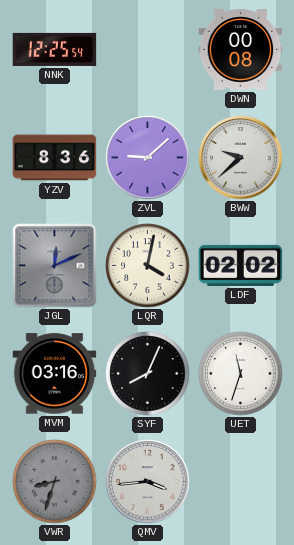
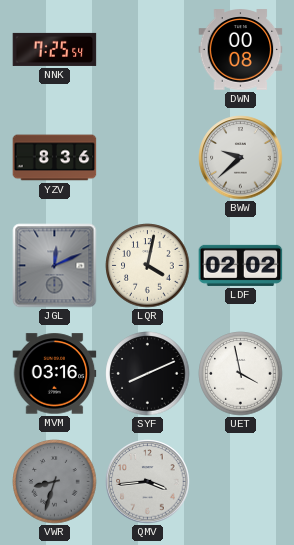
NNK: 12:25 -> 7:25 (55, 49)
ZVL: 9:08 -> none (148, 158)
SYF: 8:04 -> 8:11 (148, 374)
UET: 11:33 -> 3:58 (241, 374)
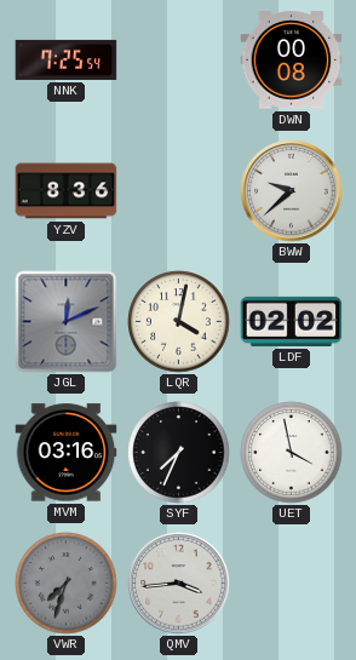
SYF: 8:11 -> 7:34 (179, 453)
VWR: 8:33 -> 7:33 (67, 584)
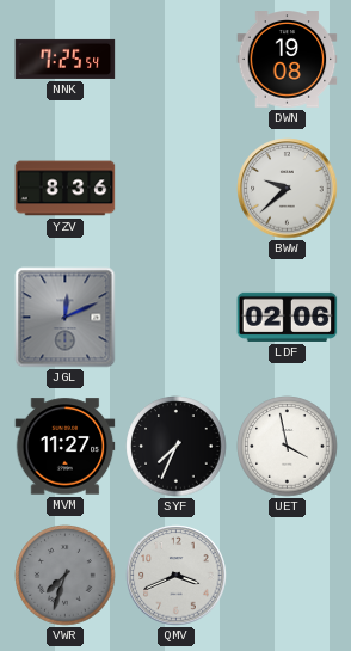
DWN: 00:08 -> 19:08 (288, 60)
LQR: 4:02 -> none (179, 322)
LDF: 02:02 -> 02:06 (288, 317)
MVM: 03:16 -> 11:27 (66, 447)
QMV: 3:44 -> 3:41 (177, 576)
